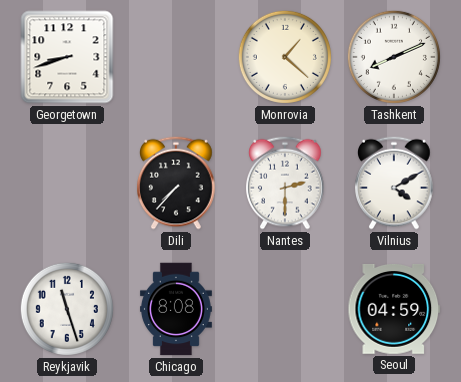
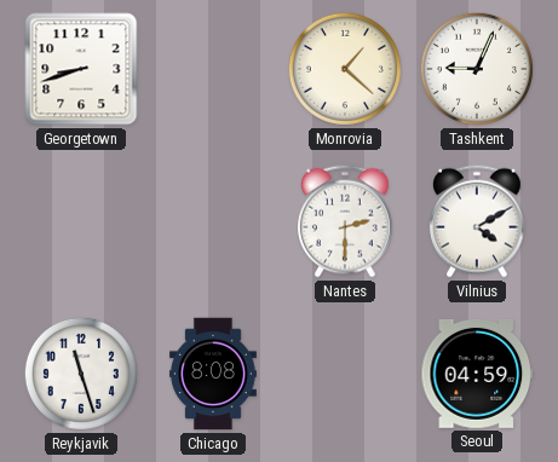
Tashkent: 8:11 -> 9:04 (477, 69)
Dili: 7:37 -> none (177, 183)
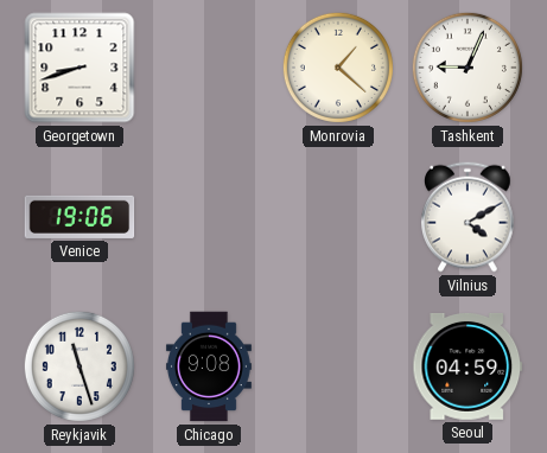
Venice: none -> 19:06 (79, 217)
Nantes: 2:30 -> none (346, 221)
Chicago: 8:08 -> 9:08 (209, 366)
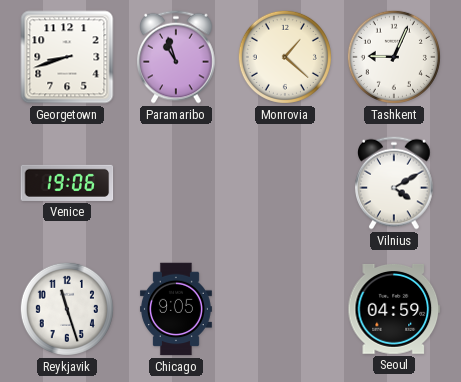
Paramaribo: none -> 10:57 (177, 57)
Chicago: 9:08 -> 9:05 (176, 309)
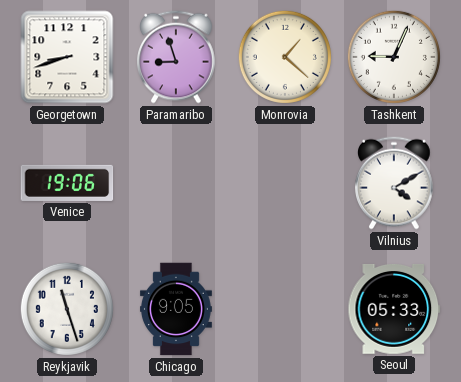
Paramaribo: 10:57 -> 8:57 (177, 57)
Seoul: 04:59 -> 05:33 (394, 310)
